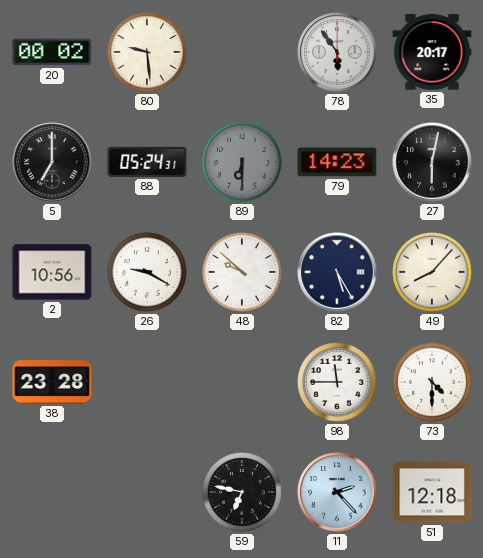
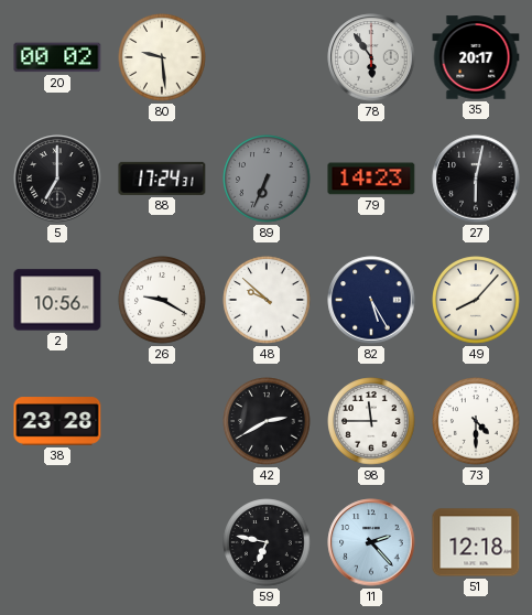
88: 05:24 -> 17:24 (162, 179)
89: 6:30 -> 6:34 (267, 179)
42: none -> 2:40 (267, 421)
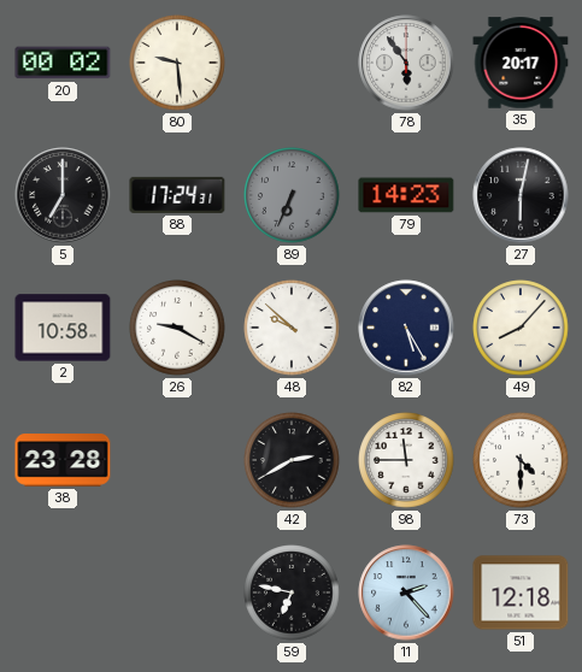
2: 10:56 -> 10:58 (63, 328)
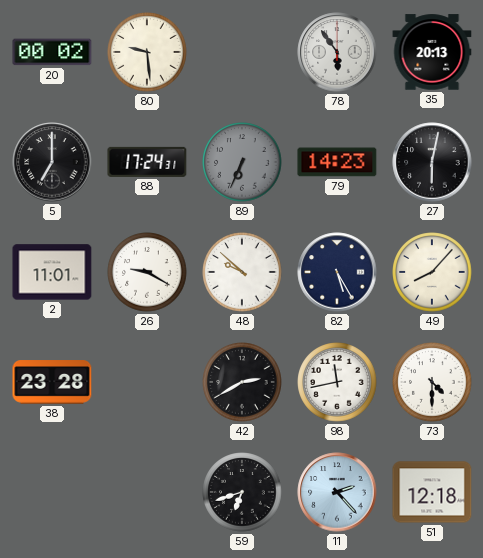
35: 20:17 -> 20:13 (432, 52)
2: 10:58 -> 11:01 (52, 272)
98: 11:45 -> 11:43 (337, 382)
59: 6:47 -> 6:42 (242, 492)
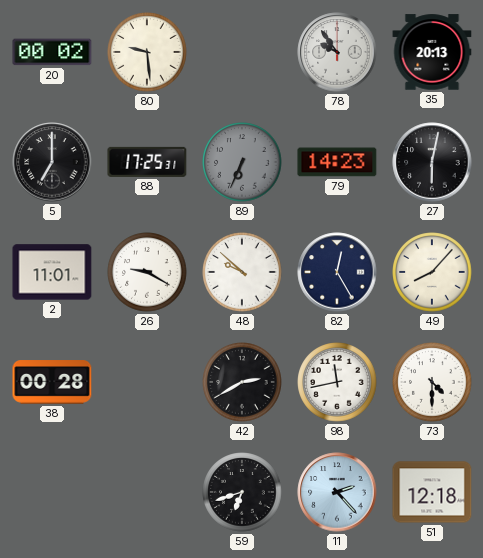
78: 5:54 -> 9:54 (337, 52)
88: 17:24 -> 17:25 (147, 162)
82: 5:25 -> 12:25 (337, 272)
38: 23:28 -> 00:28 (52, 382)
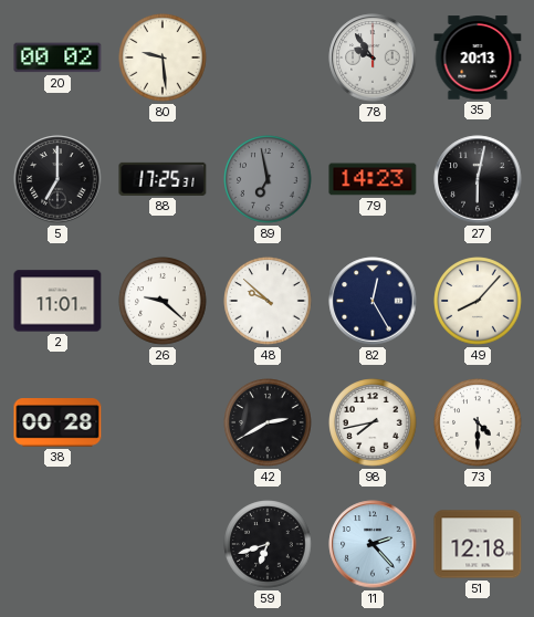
89: 6:34 -> 6:58 (268, 179)
26: 9:20 -> 9:22 (163, 301)
98: 11:43 -> 7:43 (373, 422)
